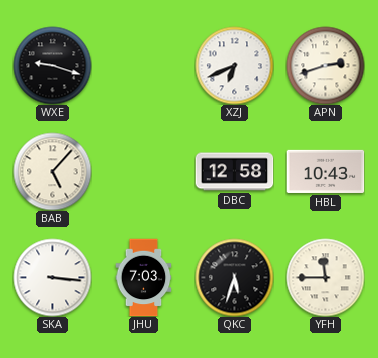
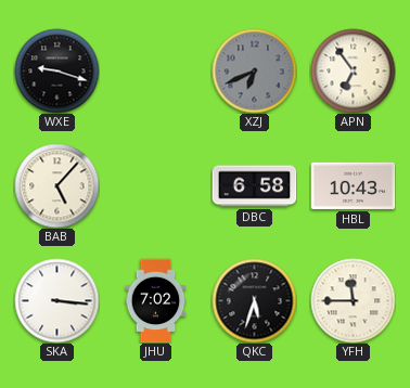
XZJ dial: white -> grey (254, 70)
APN: 2:42 -> 6:54 (353, 70)
DBC: 12:58 -> 6:58 (254, 186)
JHU: 7:03 -> 7:02 (156, 300)
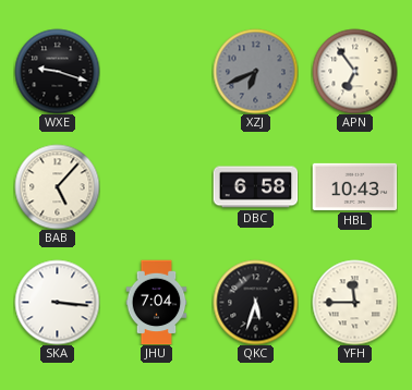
JHU: 7:02 -> 7:04 (157, 302)
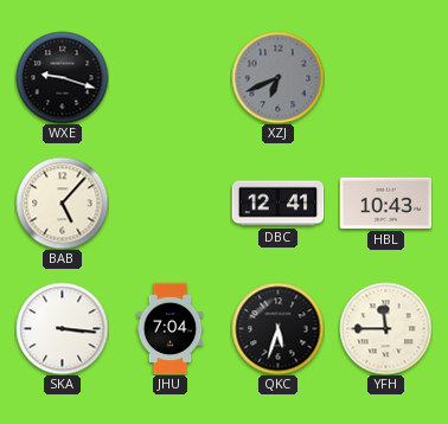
APN: 6:54 -> none (354, 71)
DBC: 6:58 -> 12:41 (277, 204)
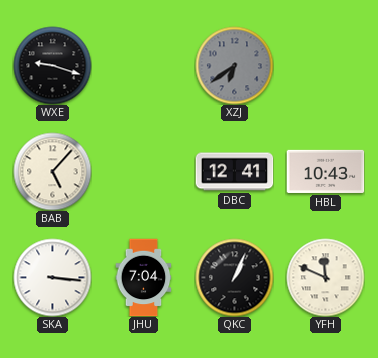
XZJ: 6:41 -> 6:39 (234, 65)
QKC: 5:33 -> 1:04 (234, 277)
YFH: 11:45 -> 11:49 (325, 277)
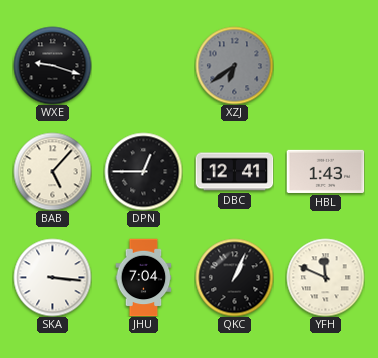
DPN: none -> 12:45 (143, 171)
HBL: 10:43 -> 1:43 (325, 171)
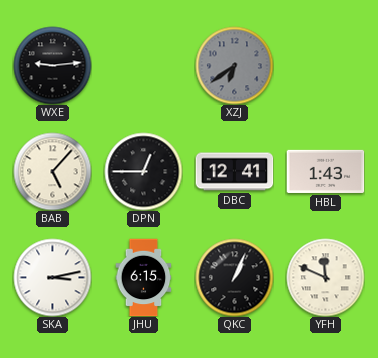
WXE: 9:18 -> 9:14 (52, 65)
SKA: 3:16 -> 3:13 (52, 277)
JHU: 7:04 -> 6:15 (144, 277)
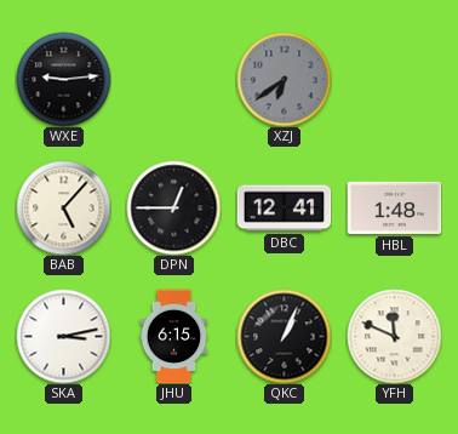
HBL: 1:43 -> 1:48 (394, 207)
